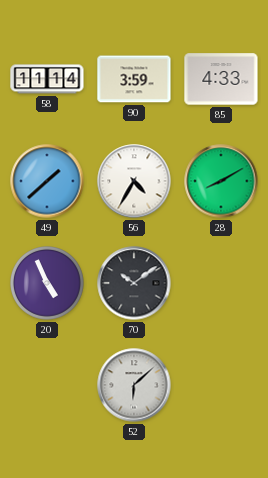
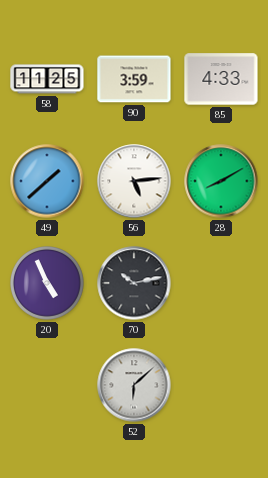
58: 11:14 -> 11:25 (47, 79)
56: 4:35 -> 5:14 (134, 181)
70: 10:09 -> 10:13 (134, 283)
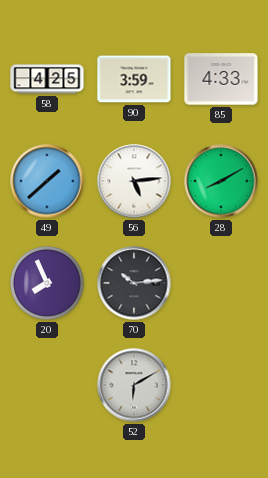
58: 11:25 -> 4:25 (47, 79)
20: 4:56 -> 7:56 (48, 284)
70: 10:13 -> 10:14 (134, 283)
52: 6:08 -> 6:10 (134, 385)
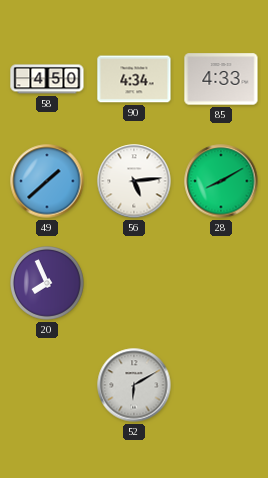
58: 4:25 -> 4:50 (47, 79)
90: 3:59 -> 4:34 (134, 79)
70: 10:14 -> none (134, 283)
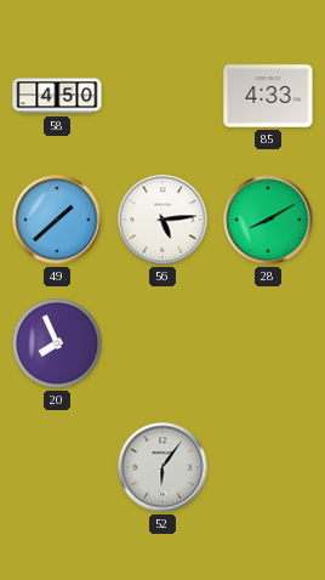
90: 4:34 -> none (134, 79)
52: 6:10 -> 6:06 (162, 467)
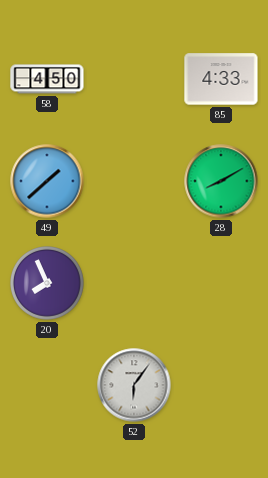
56: 5:14 -> none (162, 220)
